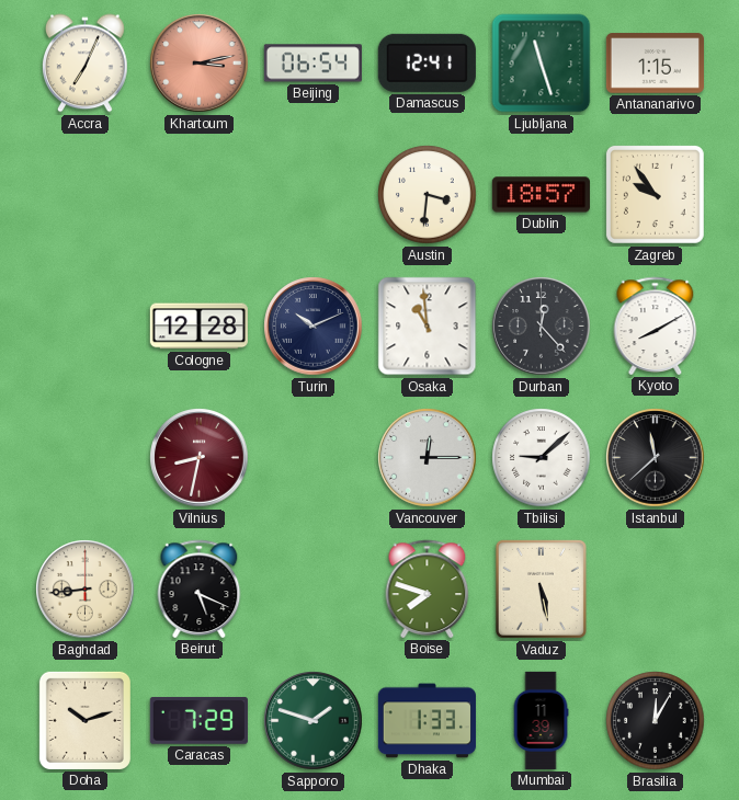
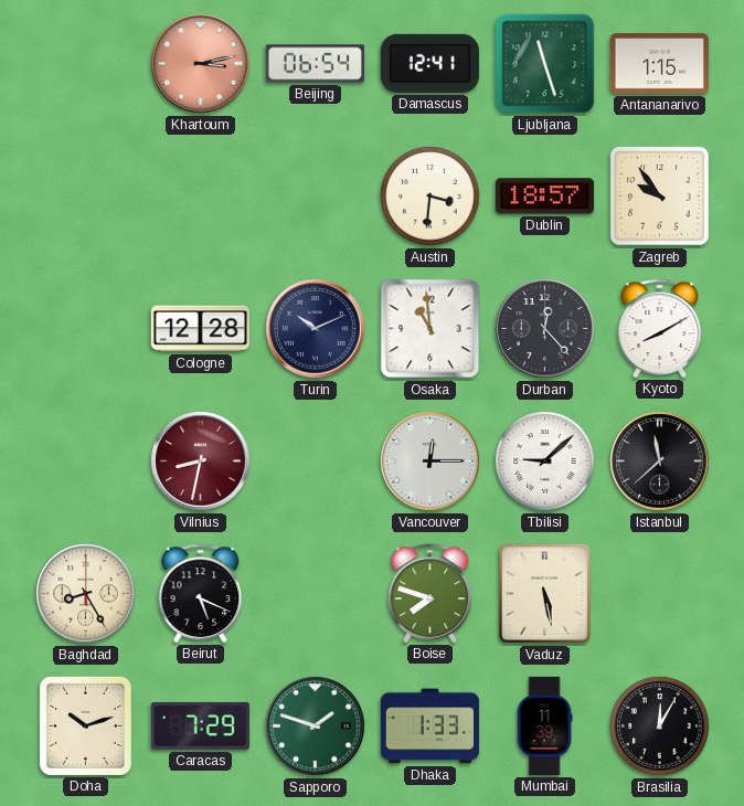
Accra: 7:04 -> none (86, 64)
Baghdad: 8:44 -> 8:25 (86, 594)
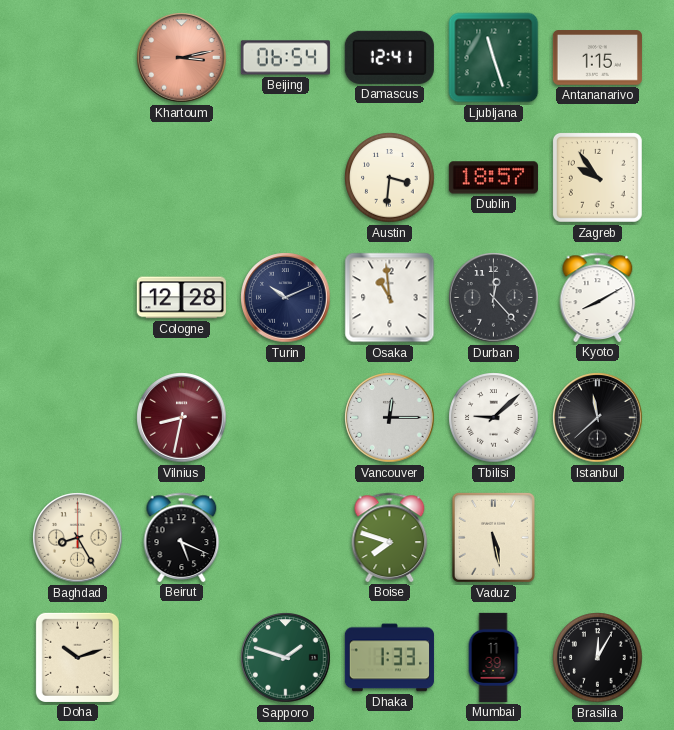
Caracas: 7:29 -> none (200, 727)
